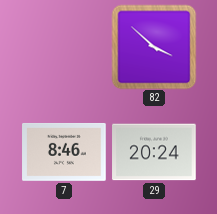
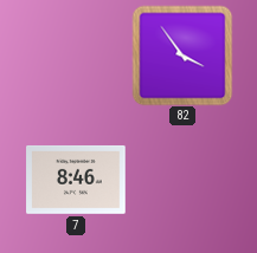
82: 3:52 -> 3:54 (182, 56)
29: 20:24 -> none (154, 152)
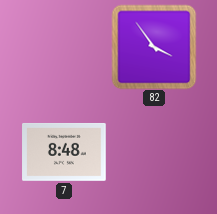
7: 8:46 -> 8:48 (64, 152)
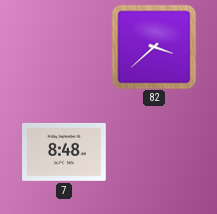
82: 3:54 -> 3:38 (154, 47)
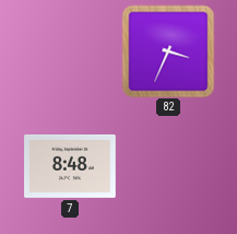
82: 3:38 -> 3:34 (168, 51)
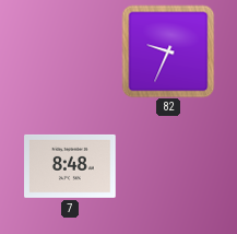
82: 3:34 -> 9:34 (168, 51)
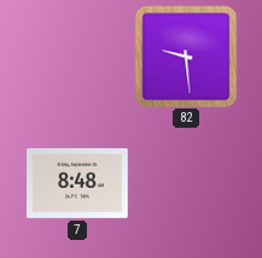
82: 9:34 -> 9:29 (186, 57)
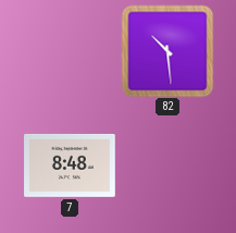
82: 9:29 -> 10:29 (167, 51)
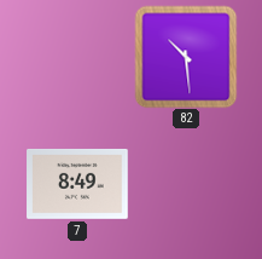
7: 8:48 -> 8:49 (77, 184)
